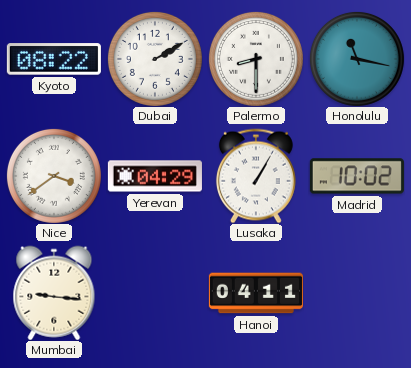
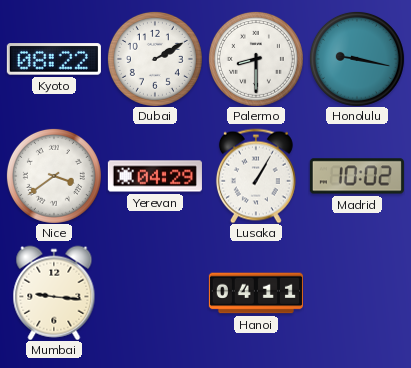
Honolulu: 11:17 -> 9:17 (357, 59)
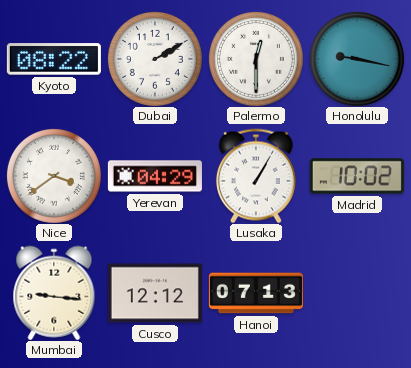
Palermo: 8:30 -> 12:30 (256, 59)
Cusco: none -> 12:12 (155, 293)
Hanoi: 04:11 -> 07:13 (256, 293)
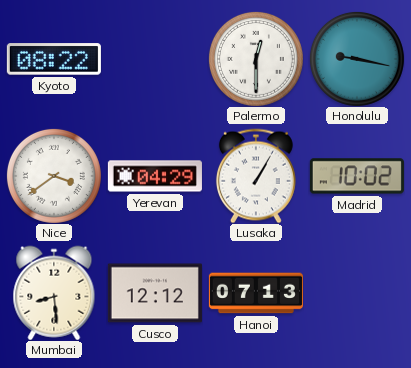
Dubai: 2:10 -> none (155, 59)
Mumbai: 9:16 -> 8:29 (54, 293)
